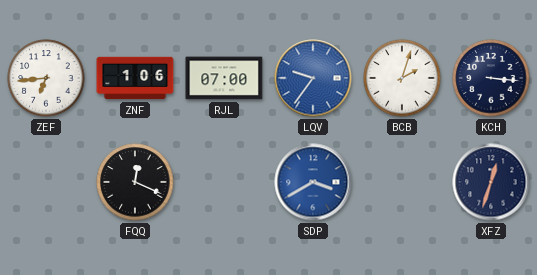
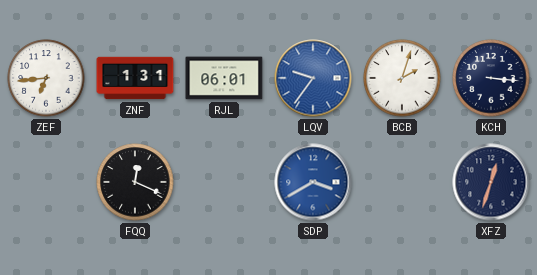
ZNF: 1:06 -> 1:31 (135, 78)
RJL: 07:00 -> 06:01 (224, 78)
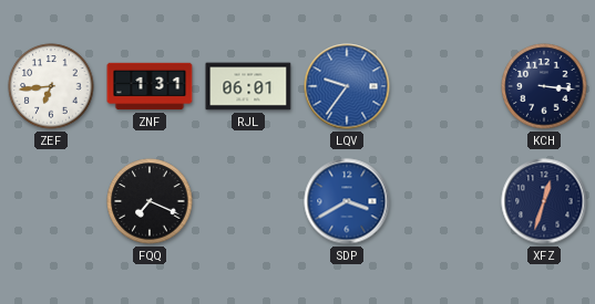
BCB: 2:03 -> none (402, 78)
FQQ: 12:19 -> 7:19 (150, 201)
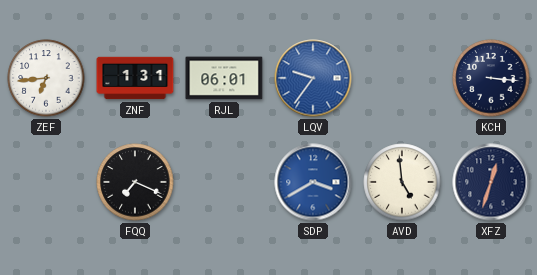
AVD: none -> 4:59 (402, 182)
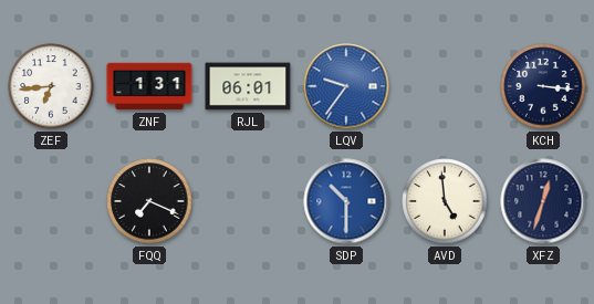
SDP: 3:40 -> 10:30 (346, 201)
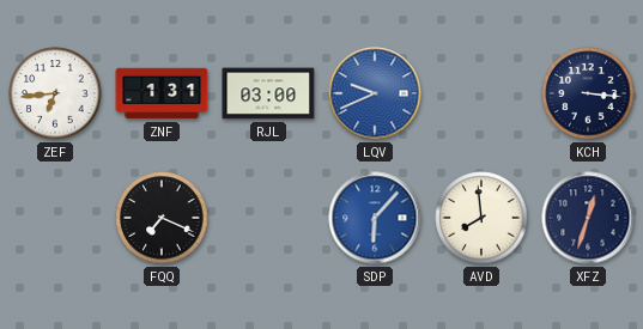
RJL: 06:01 -> 03:00 (268, 93)
LQV: 9:36 -> 9:41 (375, 93)
SDP: 10:30 -> 6:07 (375, 218)
AVD: 4:59 -> 7:59 (481, 218)
